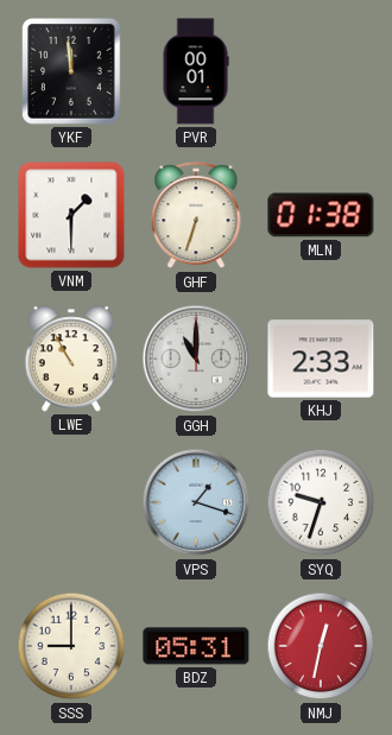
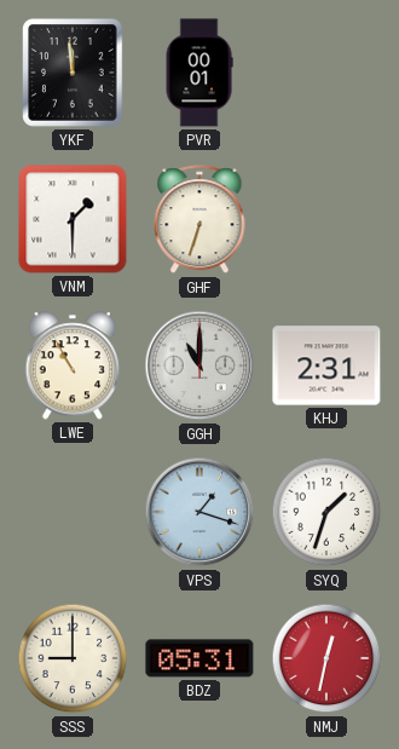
MLN: 01:38 -> none (321, 215)
KHJ: 2:33 -> 2:31 (326, 365)
SYQ: 9:33 -> 1:33 (326, 512)
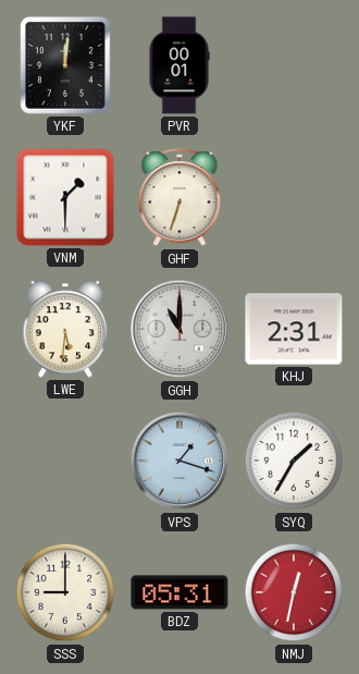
YKF: 11:59 -> 12:01 (65, 65)
LWE: 10:55 -> 5:31 (65, 329)
SYQ: 1:33 -> 1:35 (294, 461)
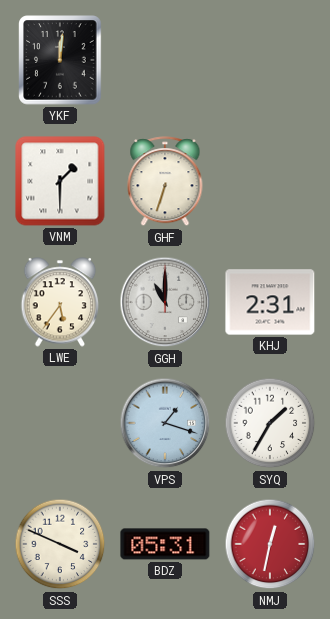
PVR: 00:01 -> none (179, 65)
LWE: 5:31 -> 5:36 (60, 302)
SSS: 9:00 -> 3:49 (60, 544)
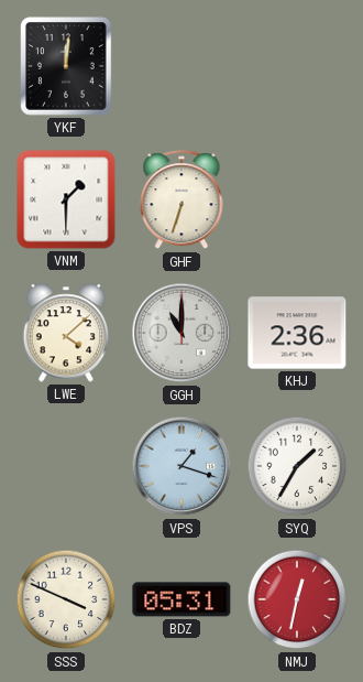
LWE: 5:36 -> 4:08 (66, 333)
KHJ: 2:31 -> 2:36 (297, 333)
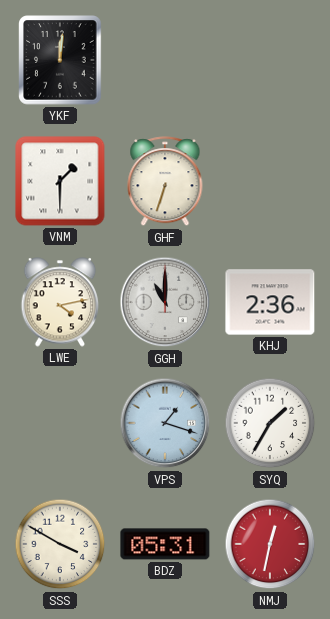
LWE: 4:08 -> 4:13 (60, 302)
SSS: 3:49 -> 3:50 (60, 544)
